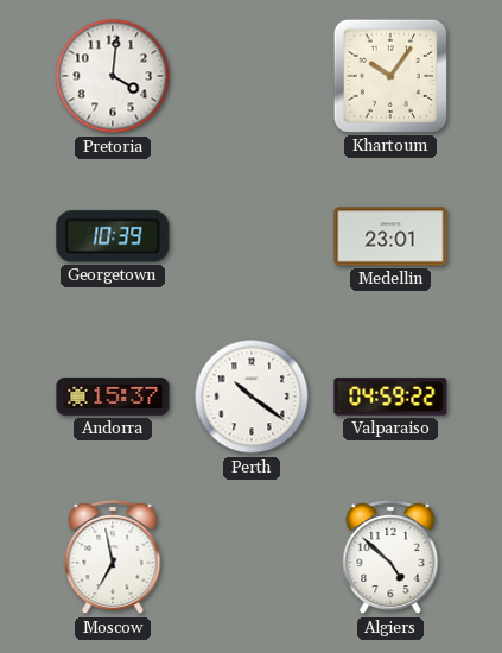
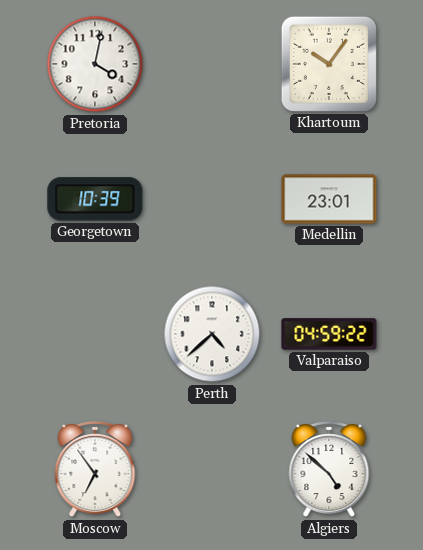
Pretoria: 4:01 -> 4:02 (95, 64)
Andorra: 15:37 -> none (113, 398)
Perth: 10:21 -> 4:38 (212, 334)
Moscow: 6:58 -> 6:54 (95, 470)
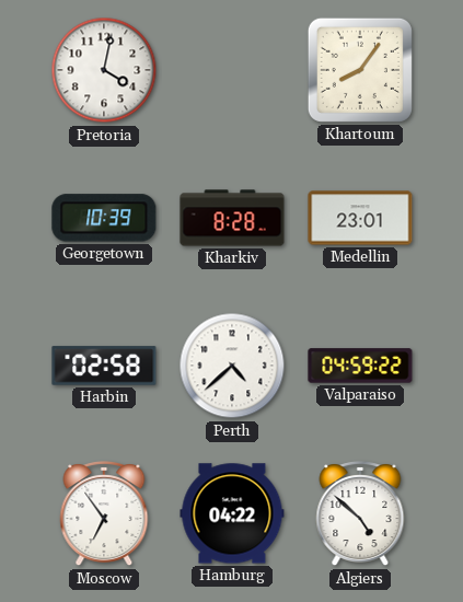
Khartoum: 10:06 -> 8:06 (360, 70)
Kharkiv: none -> 8:28 (232, 218)
Harbin: none -> 02:58 (104, 366)
Hamburg: none -> 04:22 (232, 513)
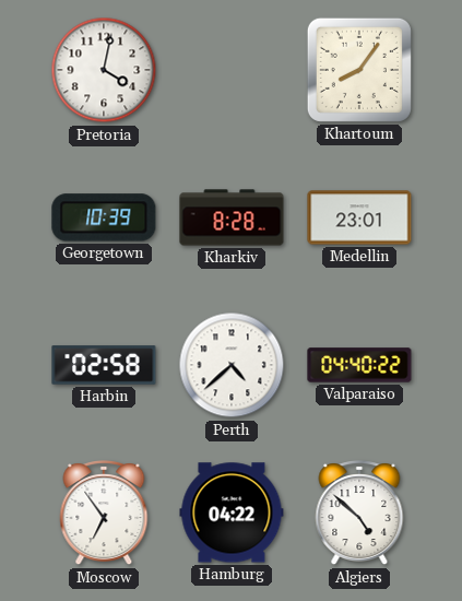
Valparaiso: 04:59 -> 04:40 (359, 365)
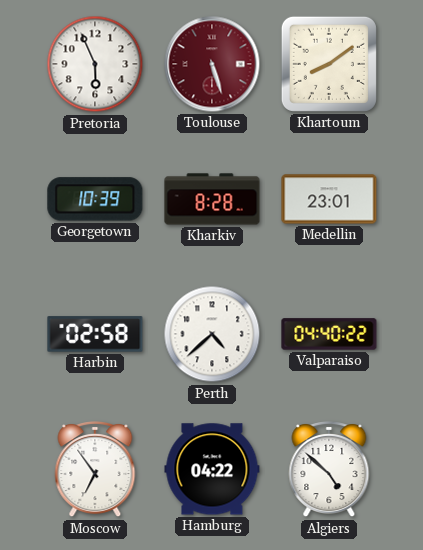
Pretoria: 4:02 -> 5:56 (95, 64)
Toulouse: none -> 5:27 (212, 64)
Khartoum: 8:06 -> 8:09 (329, 64)
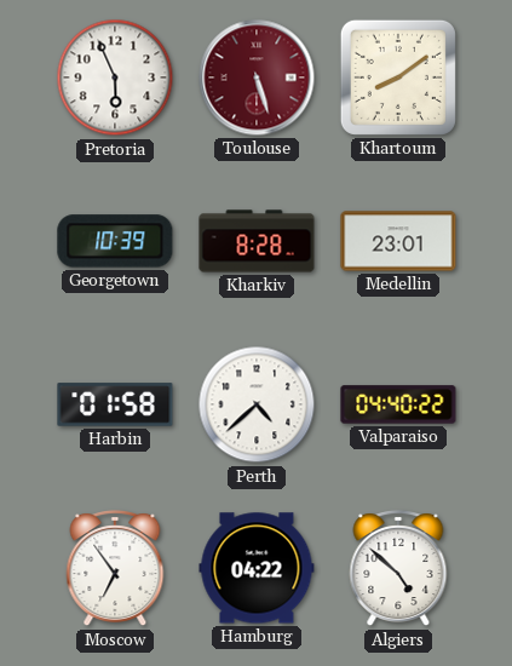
Harbin: 02:58 -> 01:58 (115, 404)
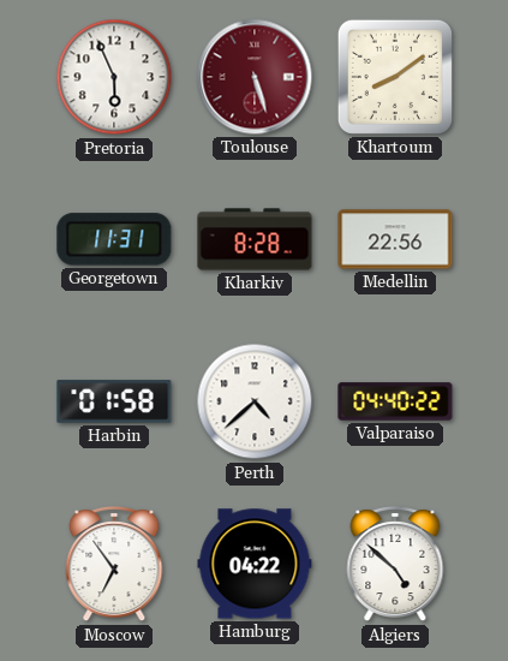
Georgetown: 10:39 -> 11:31 (114, 239)
Medellin: 23:01 -> 22:56 (395, 239)
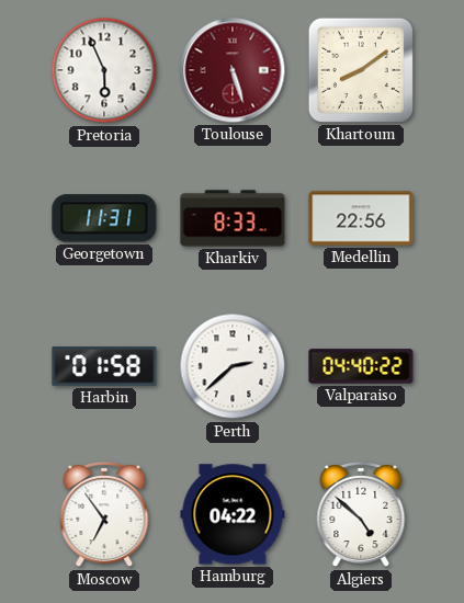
Kharkiv: 8:28 -> 8:33 (233, 218)
Perth: 4:38 -> 2:38 (233, 366)
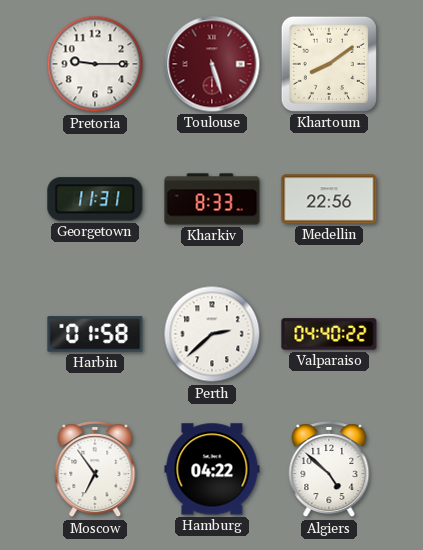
Pretoria: 5:56 -> 9:15 (95, 64)
